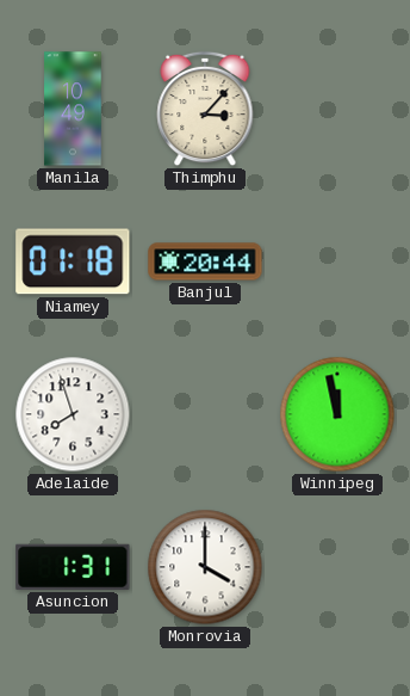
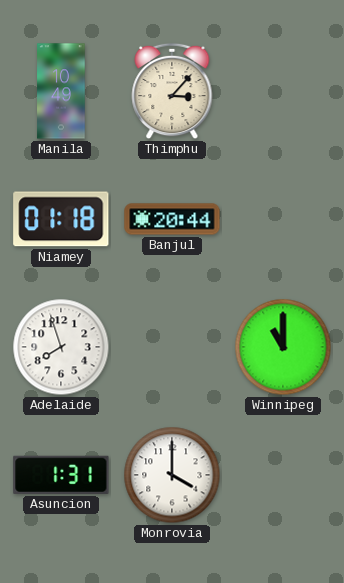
Winnipeg: 11:58 -> 11:00 (283, 347)
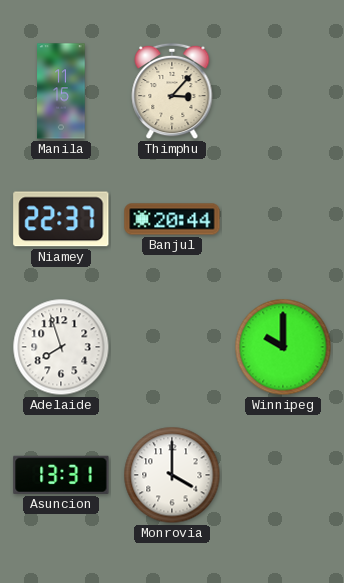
Manila: 10:49 -> 11:15 (61, 91)
Niamey: 01:18 -> 22:37 (61, 219)
Winnipeg: 11:00 -> 10:00 (283, 347)
Asuncion: 1:31 -> 13:31 (61, 475)
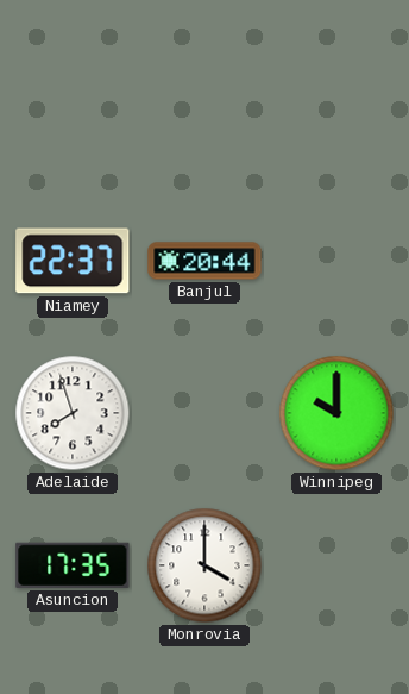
Manila: 11:15 -> none (61, 91)
Thimphu: 3:07 -> none (172, 91)
Asuncion: 13:31 -> 17:35 (73, 565)
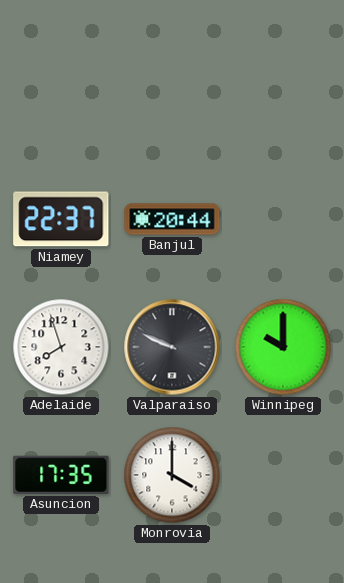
Valparaiso: none -> 9:49 (172, 347)
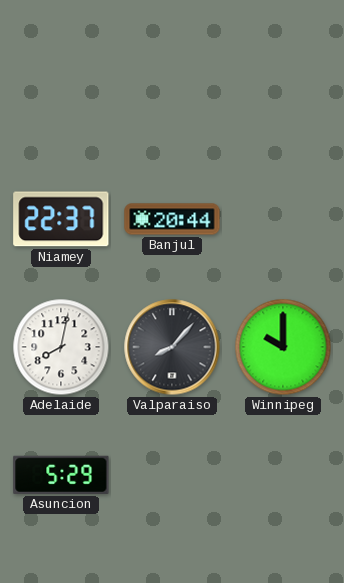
Adelaide: 7:57 -> 8:02 (61, 347)
Valparaiso: 9:49 -> 8:07 (172, 347)
Asuncion: 17:35 -> 5:29 (61, 475)
Monrovia: 4:00 -> none (172, 475)
